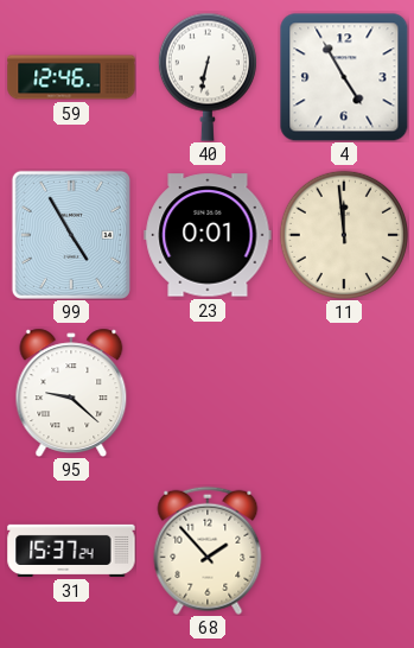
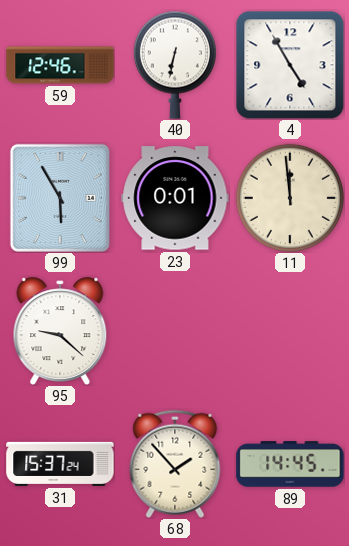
99: 4:55 -> 5:55 (60, 198)
89: none -> 14:45 (290, 464)
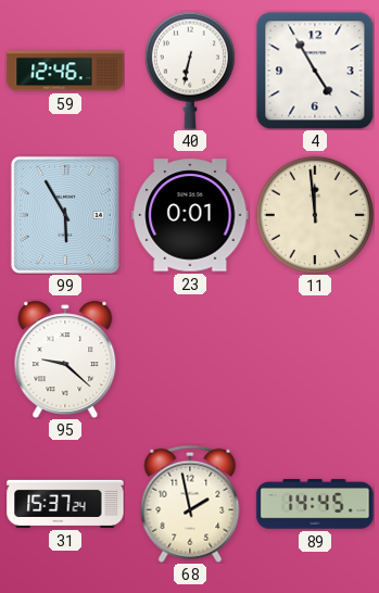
68: 1:53 -> 1:58 (190, 504)
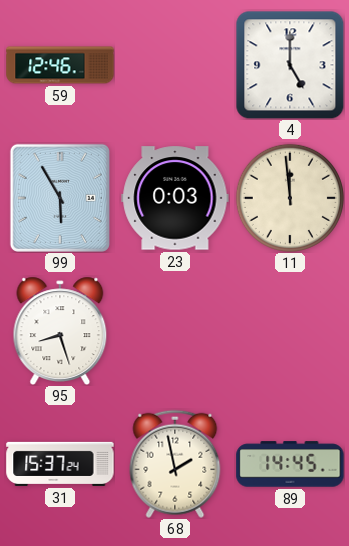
40: 6:32 -> none (190, 71)
4: 4:55 -> 5:00 (290, 65)
23: 0:01 -> 0:03 (175, 198)
95: 9:22 -> 8:27 (60, 331)
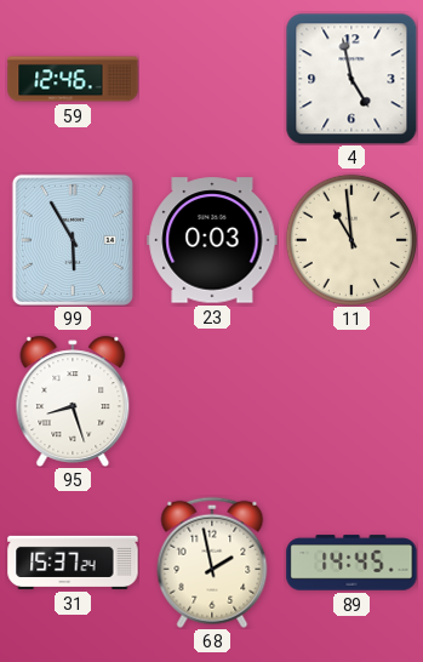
4: 5:00 -> 4:58 (351, 79)
11: 11:59 -> 10:59 (351, 240)
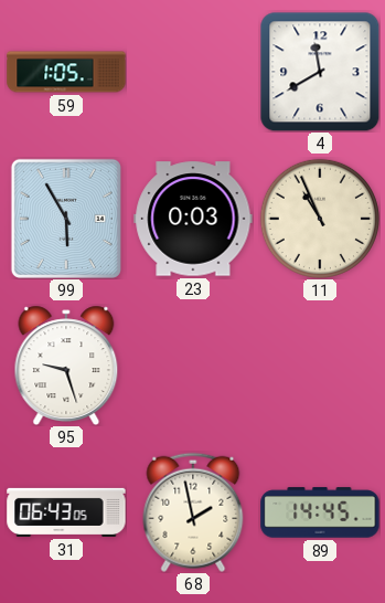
59: 12:46 -> 1:05 (66, 72)
4: 4:58 -> 11:40 (320, 72)
11: 10:59 -> 10:56 (320, 219)
95: 8:27 -> 9:27 (66, 366)
31: 15:37 -> 06:43 (66, 512)
